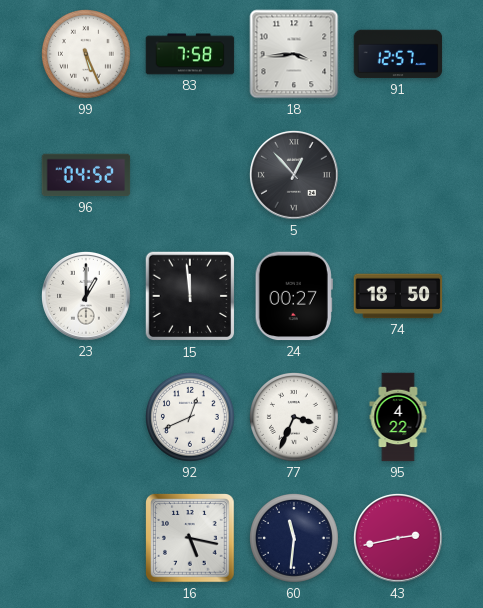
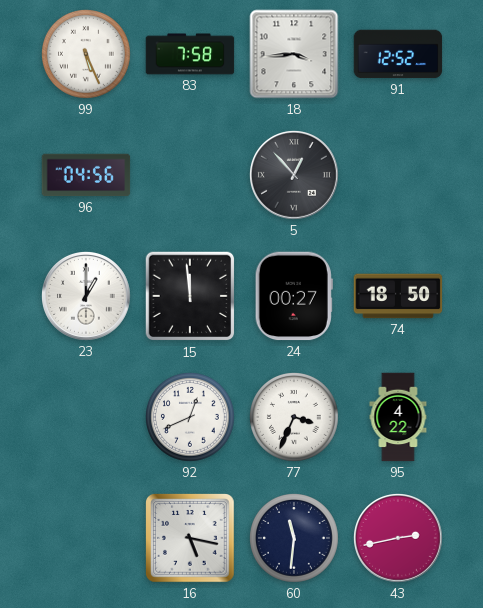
91: 12:57 -> 12:52 (398, 54)
96: 04:52 -> 04:56 (86, 175)
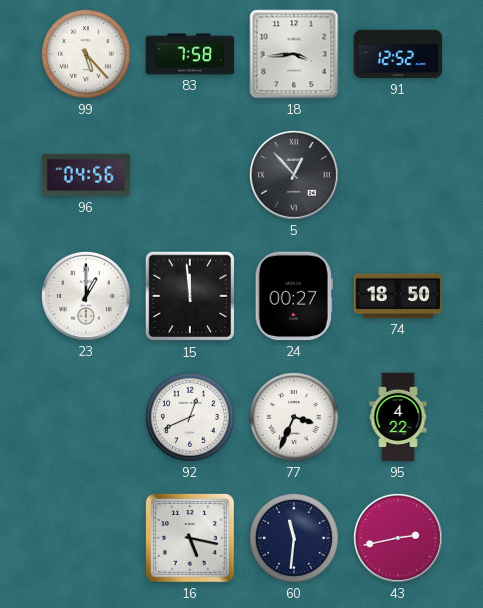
99: 5:26 -> 5:23 (87, 55)
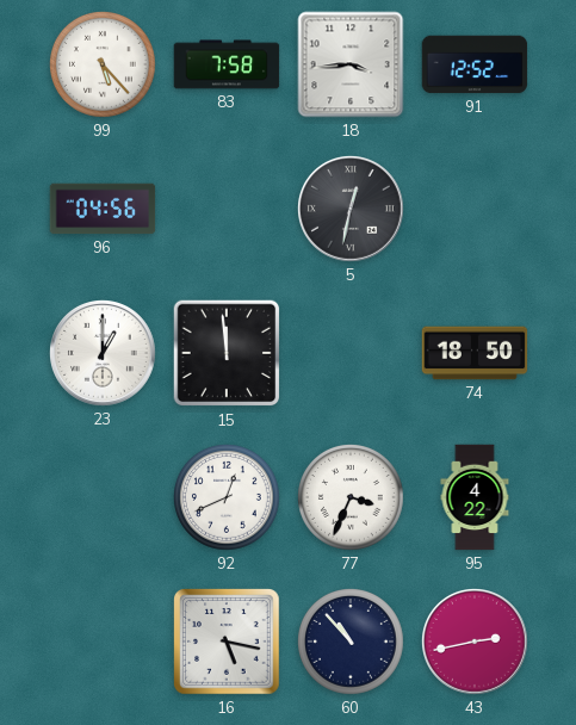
5: 12:53 -> 12:32 (352, 210)
24: 00:27 -> none (294, 296)
60: 11:31 -> 10:53 (352, 643)
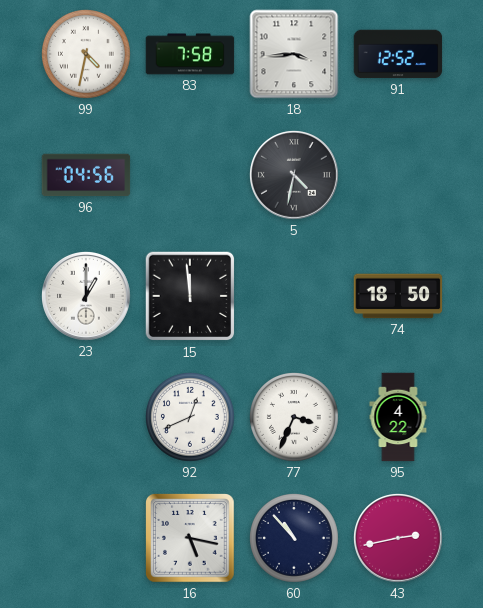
99: 5:23 -> 4:32 (87, 55)
5: 12:32 -> 4:32 (295, 176)
